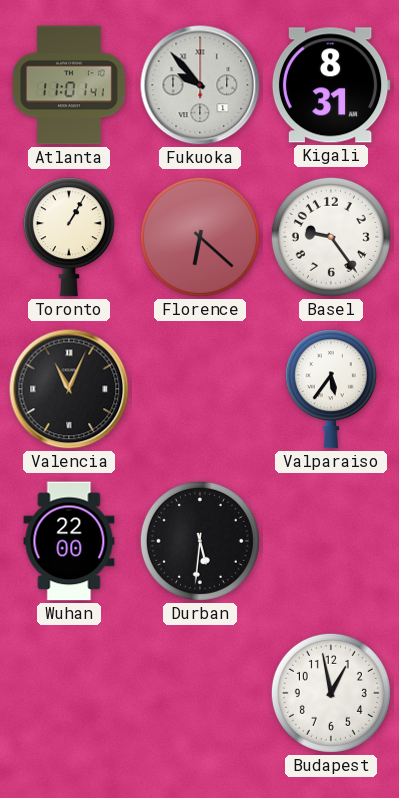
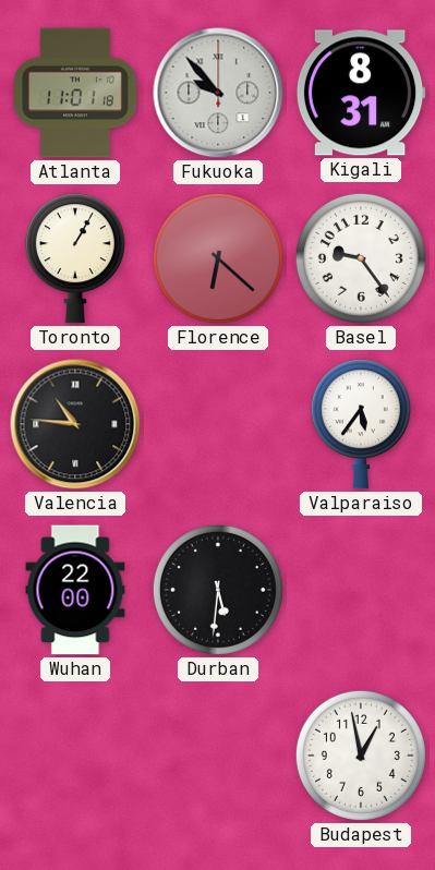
Atlanta: 11:01:41 -> 11:01:18 (75, 93)
Valencia: 11:04 -> 10:46 (75, 424)
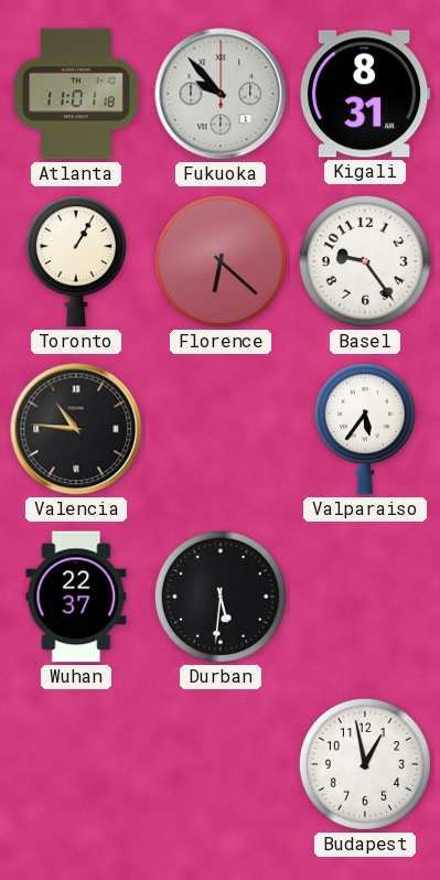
Wuhan: 22:00 -> 22:37 (76, 597)
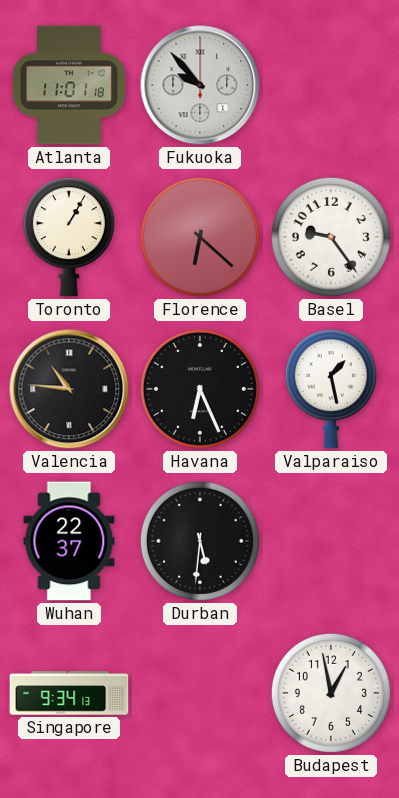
Kigali: 8:31 -> none (365, 94)
Havana: none -> 6:26 (200, 389)
Valparaiso: 5:36 -> 1:28 (331, 389)
Singapore: none -> 9:34 (69, 693)
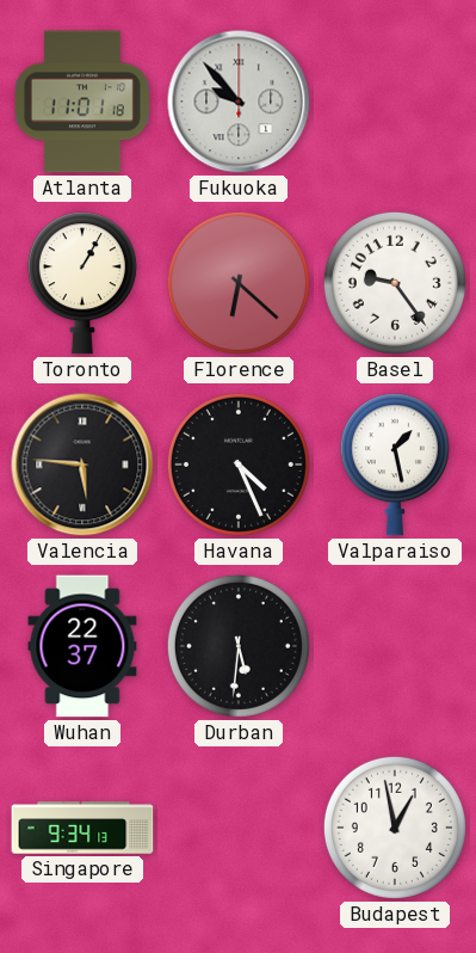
Valencia: 10:46 -> 5:46 (82, 465)
Havana: 6:26 -> 4:26 (239, 465)
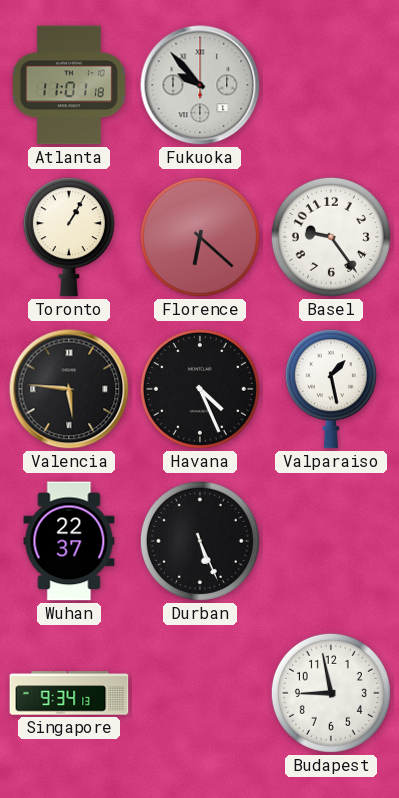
Durban: 5:31 -> 5:26 (200, 541)
Budapest: 12:58 -> 8:58 (331, 693)
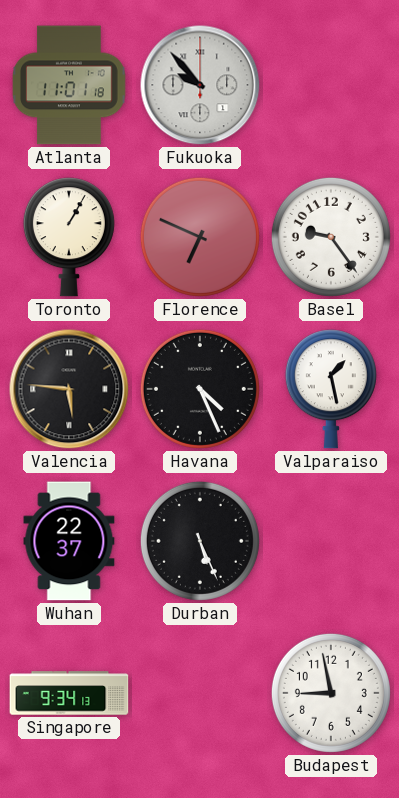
Florence: 6:22 -> 6:49 (200, 237)
